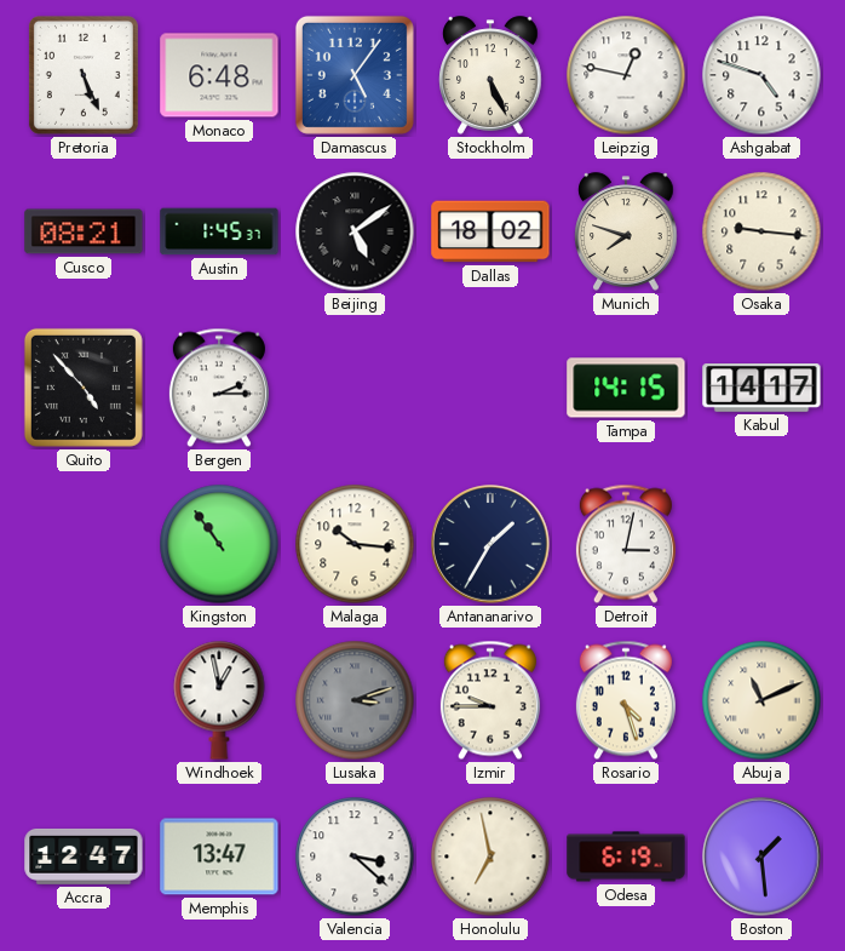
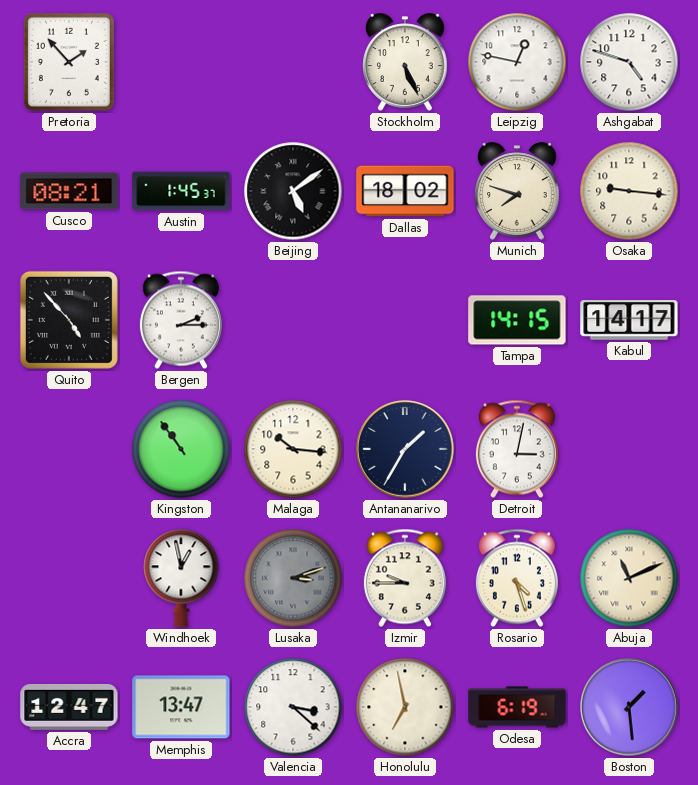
Pretoria: 5:26 -> 1:53 (69, 62)
Monaco: 6:48 -> none (219, 75)
Damascus: 5:06 -> none (355, 75)
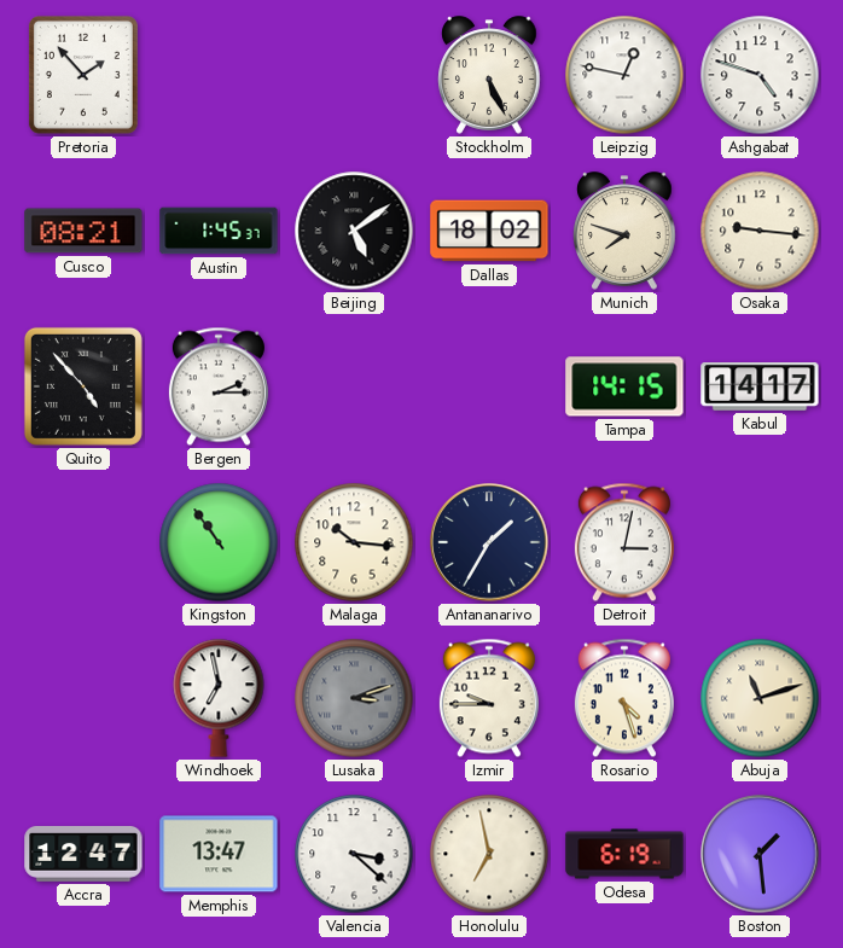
Windhoek: 12:58 -> 6:58 (219, 698)
Abuja: 11:11 -> 11:12 (760, 698)
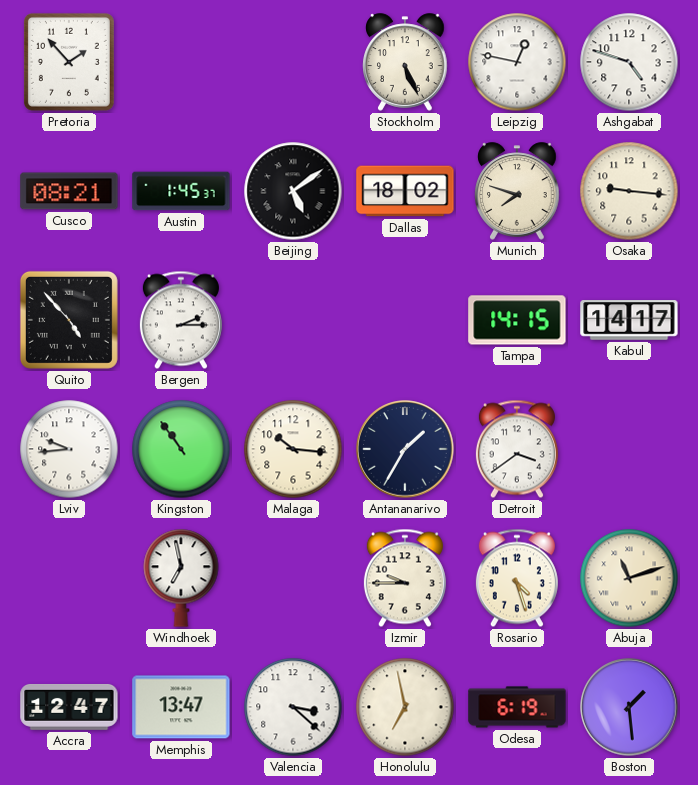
Lviv: none -> 9:44 (69, 449)
Detroit: 3:02 -> 3:39 (517, 449)
Lusaka: 3:12 -> none (354, 698)
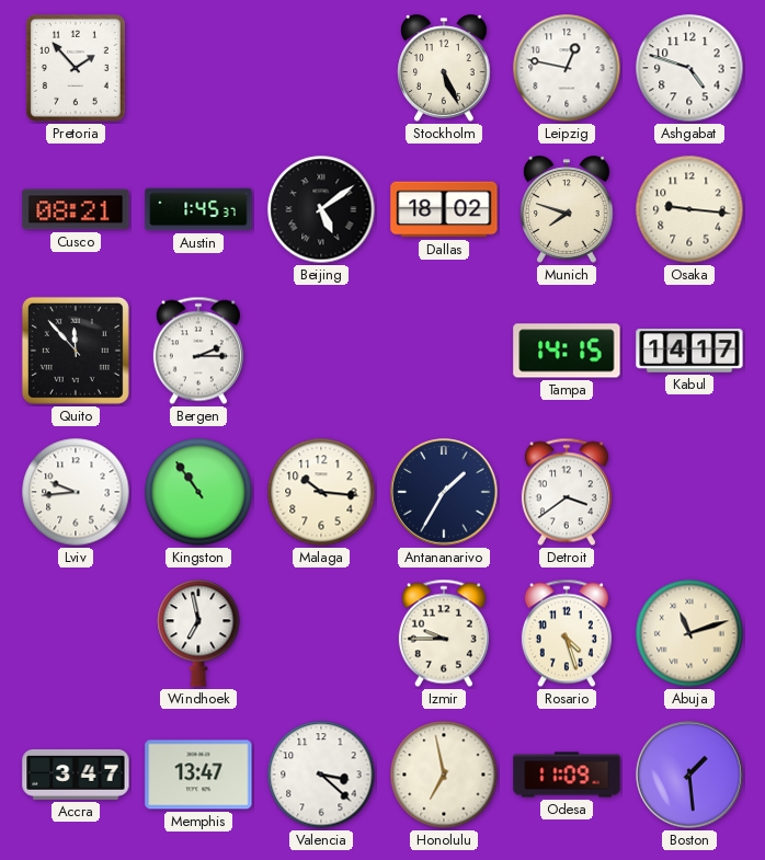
Quito: 4:53 -> 11:53 (76, 351)
Accra: 12:47 -> 3:47 (76, 775)
Odesa: 6:19 -> 11:09 (567, 775)
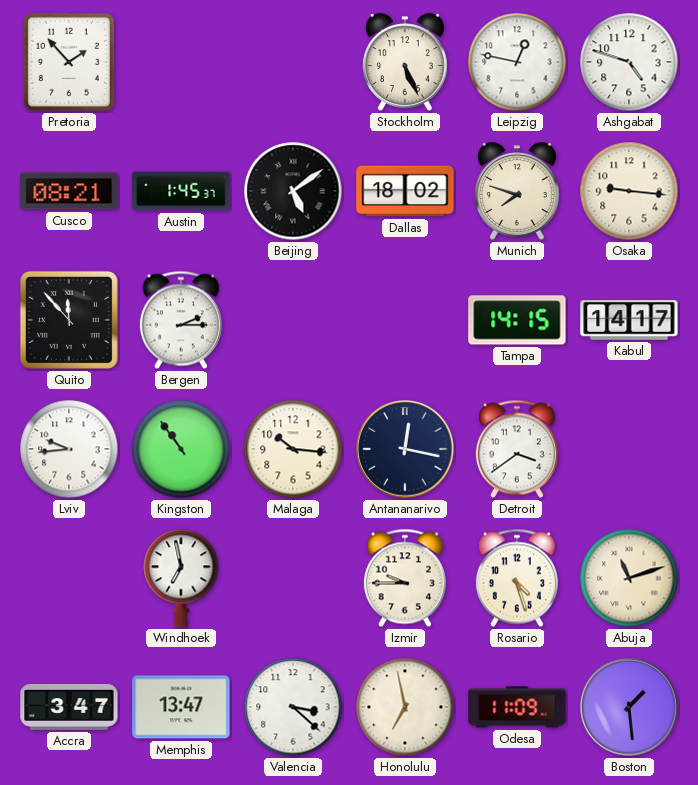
Antananarivo: 1:35 -> 12:17 (405, 449)
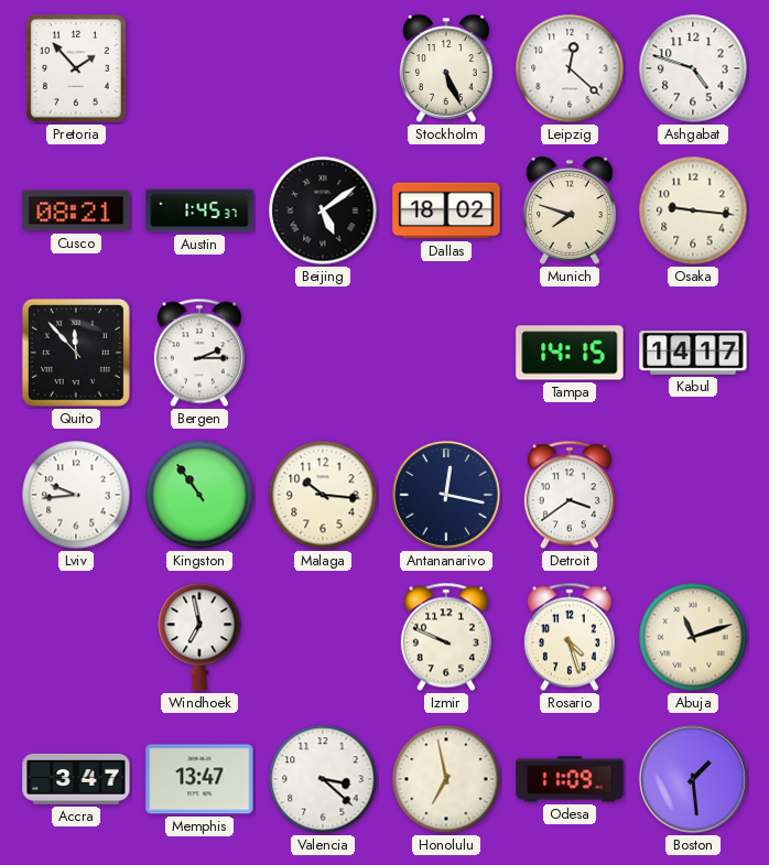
Leipzig: 12:47 -> 12:22 (570, 68)
Izmir: 9:45 -> 9:49 (446, 637)
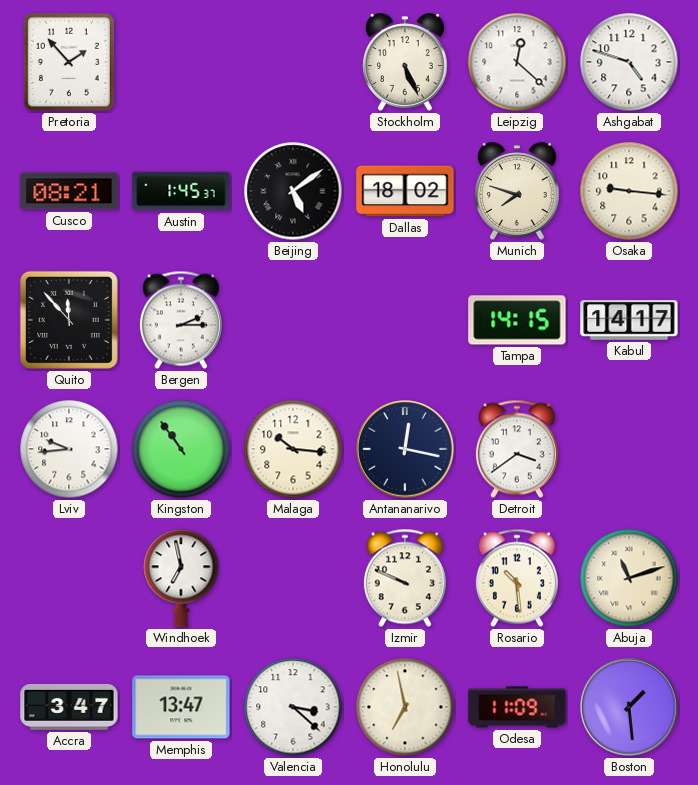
Rosario: 4:27 -> 10:29 (517, 578)
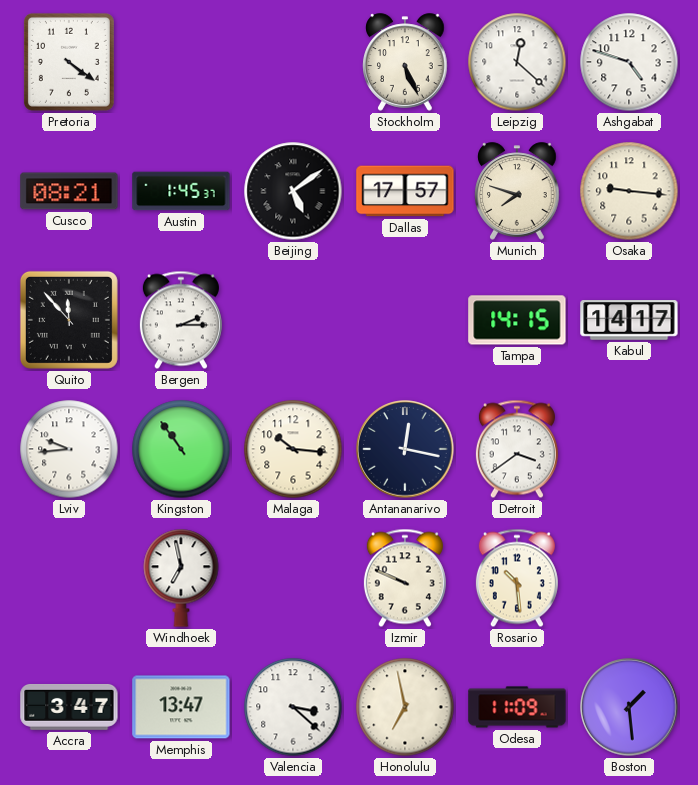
Pretoria: 1:53 -> 4:21 (69, 62)
Dallas: 18:02 -> 17:57 (405, 191)
Abuja: 11:12 -> none (629, 578)
